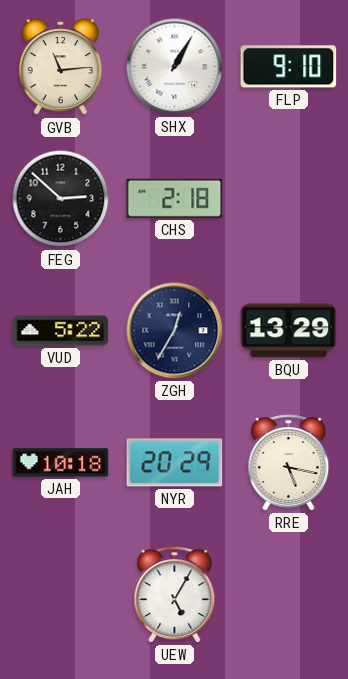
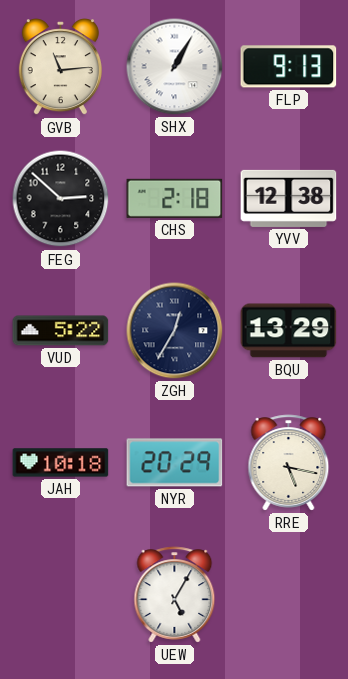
FLP: 9:10 -> 9:13 (289, 67)
YVV: none -> 12:38 (289, 198)
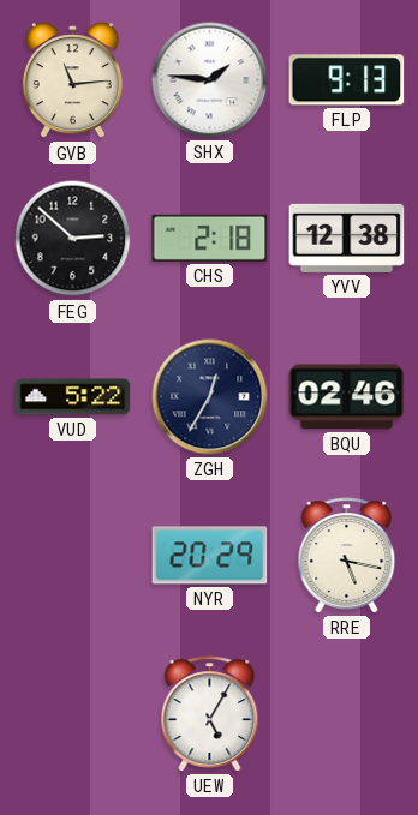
SHX: 1:05 -> 1:46 (210, 80)
BQU: 13:29 -> 02:46 (347, 397)
JAH: 10:18 -> none (61, 463)
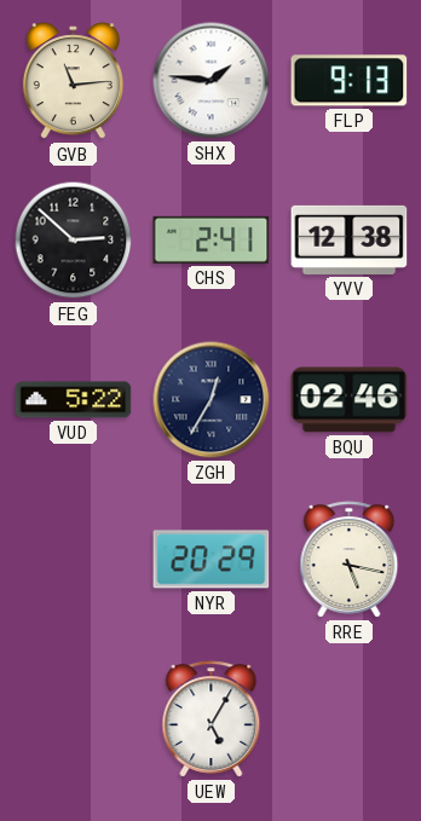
CHS: 2:18 -> 2:41 (212, 239)
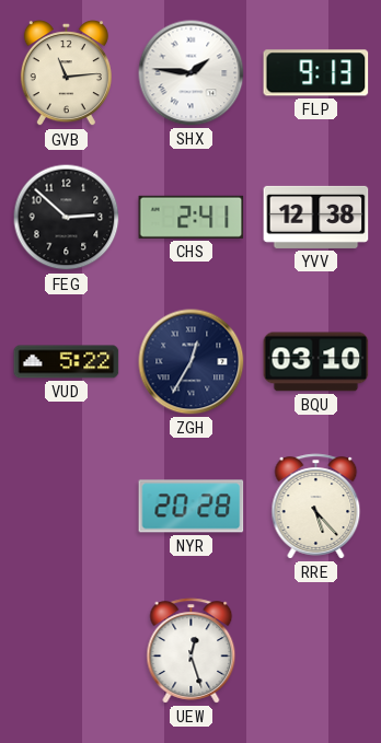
BQU: 02:46 -> 03:10 (316, 362)
NYR: 20:29 -> 20:28 (192, 507)
RRE: 5:17 -> 5:23 (316, 507)
UEW: 5:05 -> 12:27 (192, 651)
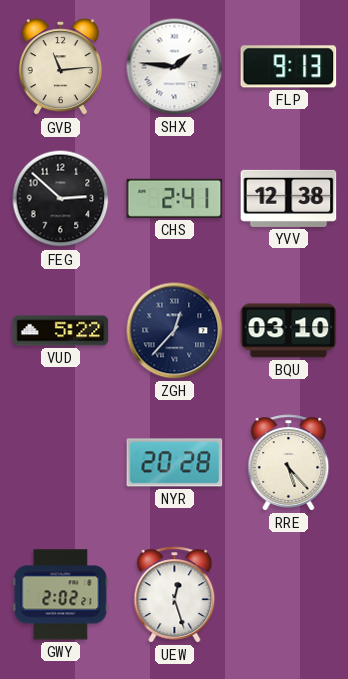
ZGH: 12:35 -> 12:37 (175, 331)
GWY: none -> 2:02 (61, 595)
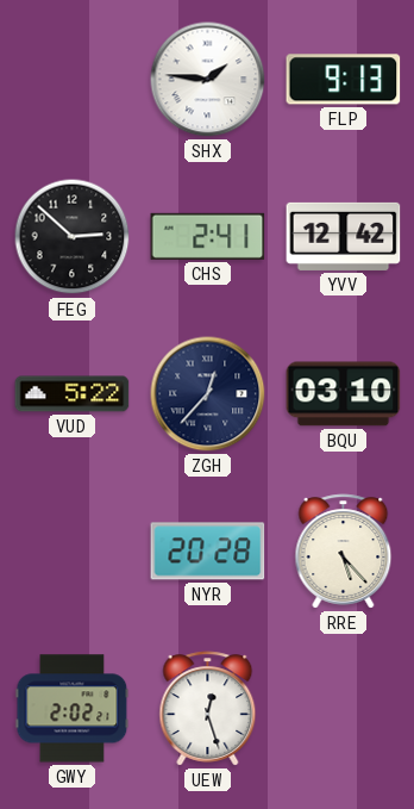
GVB: 11:14 -> none (60, 67)
YVV: 12:38 -> 12:42 (344, 236)
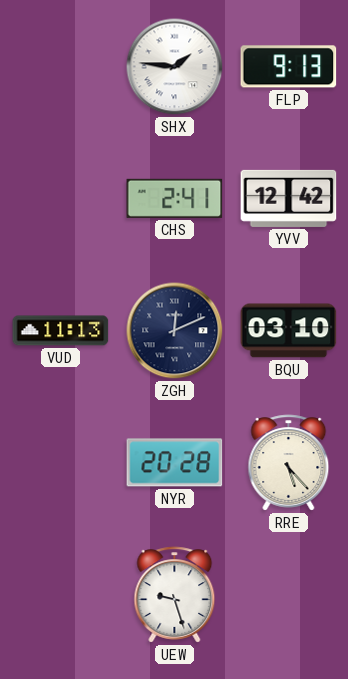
FEG: 2:52 -> none (73, 237)
VUD: 5:22 -> 11:13 (61, 331)
ZGH: 12:37 -> 12:11 (175, 331)
GWY: 2:02 -> none (73, 709)
UEW: 12:27 -> 9:27 (175, 595)
